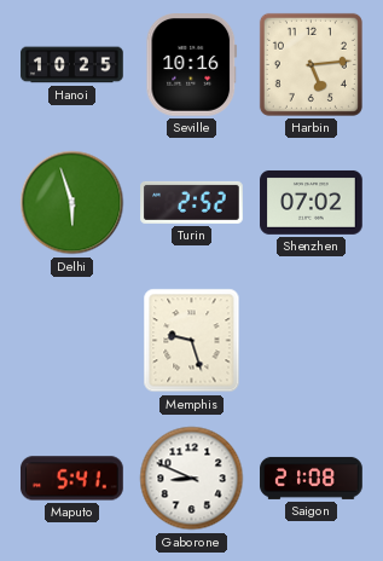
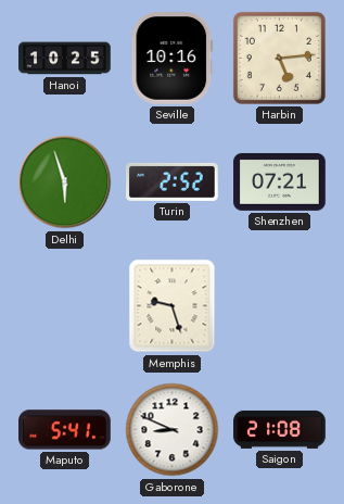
Shenzhen: 07:02 -> 07:21 (280, 181)
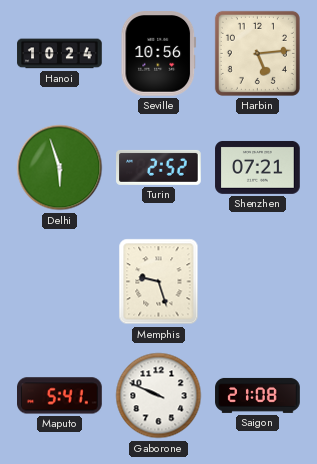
Hanoi: 10:25 -> 10:24 (60, 54)
Seville: 10:16 -> 10:56 (159, 54)
Gaborone: 8:49 -> 9:49 (159, 396)
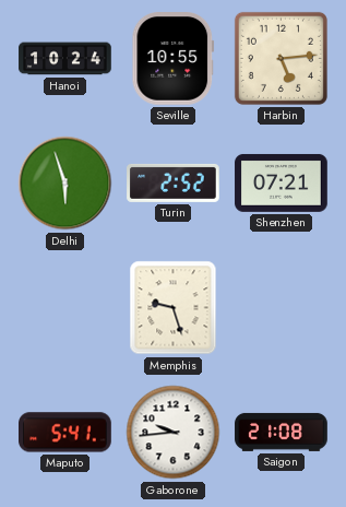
Seville: 10:56 -> 10:55 (174, 59)
Gaborone: 9:49 -> 9:44 (174, 433)
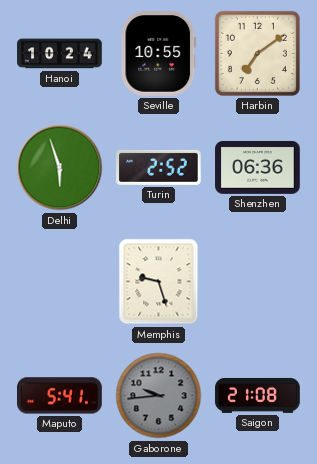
Harbin: 5:14 -> 7:09 (257, 53)
Shenzhen: 07:21 -> 06:36 (258, 167)
Gaborone dial: white -> grey (159, 396)
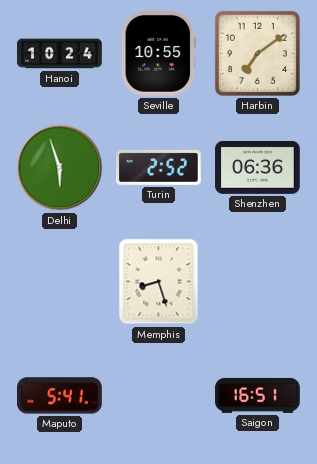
Memphis: 9:27 -> 8:27 (159, 282)
Gaborone: 9:44 -> none (159, 396)
Saigon: 21:08 -> 16:51 (258, 395)
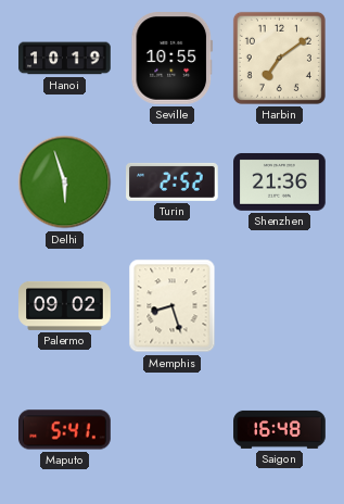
Hanoi: 10:24 -> 10:19 (65, 59)
Shenzhen: 06:36 -> 21:36 (280, 181)
Palermo: none -> 09:02 (65, 305)
Saigon: 16:51 -> 16:48 (280, 429)
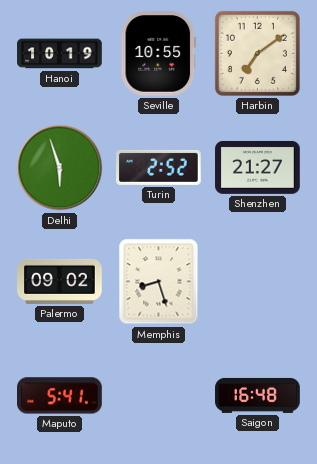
Shenzhen: 21:36 -> 21:27 (258, 167)
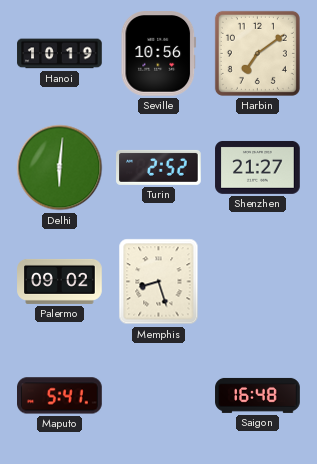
Seville: 10:55 -> 10:56 (159, 54)
Delhi: 5:57 -> 6:01 (60, 168)
